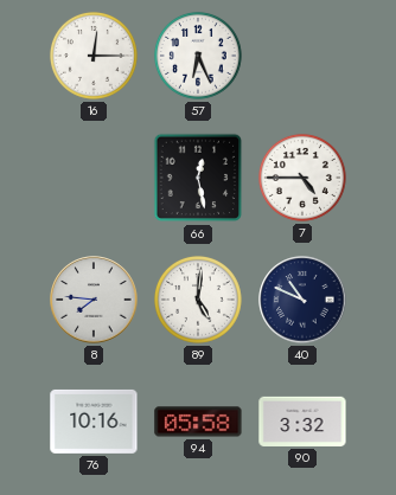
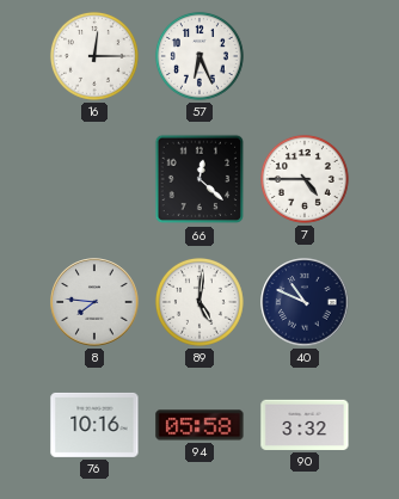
66: 12:28 -> 12:22 (199, 179)
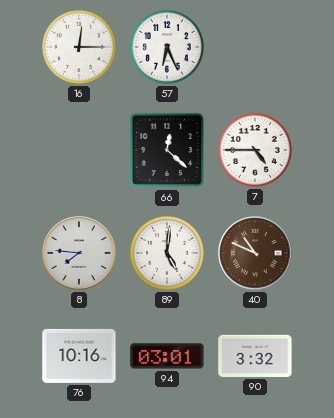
40 dial: navy -> brown (255, 253)
94: 05:58 -> 03:01 (167, 356)
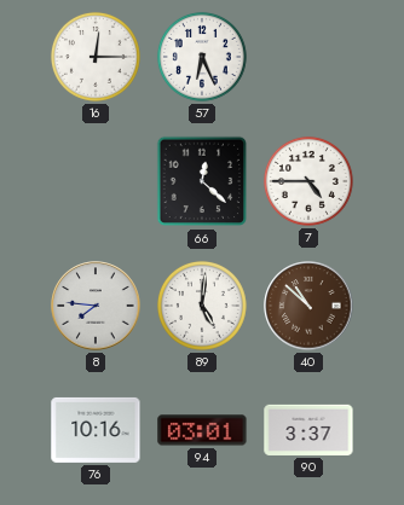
40: 10:49 -> 10:52 (308, 306)
90: 3:32 -> 3:37 (308, 430)
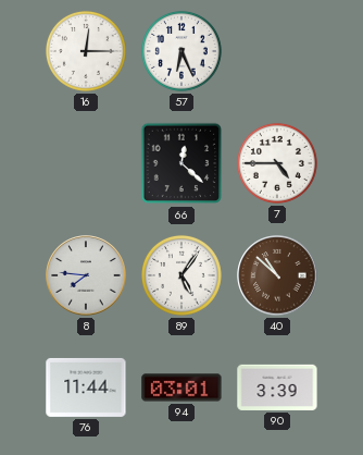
89: 5:01 -> 5:06 (181, 275)
76: 10:16 -> 11:44 (86, 388)
90: 3:37 -> 3:39 (277, 388)
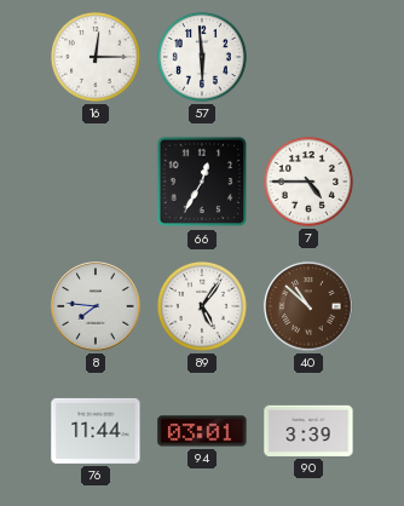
57: 6:26 -> 5:59 (202, 57)
66: 12:22 -> 12:35 (202, 182)
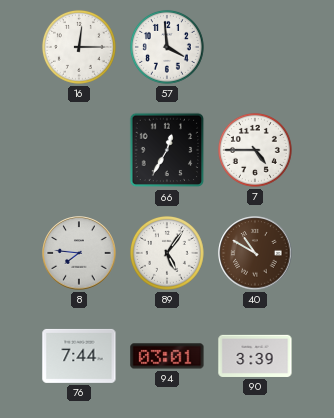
57: 5:59 -> 3:59 (167, 47)
40: 10:52 -> 10:50 (255, 253)
76: 11:44 -> 7:44 (79, 356)
